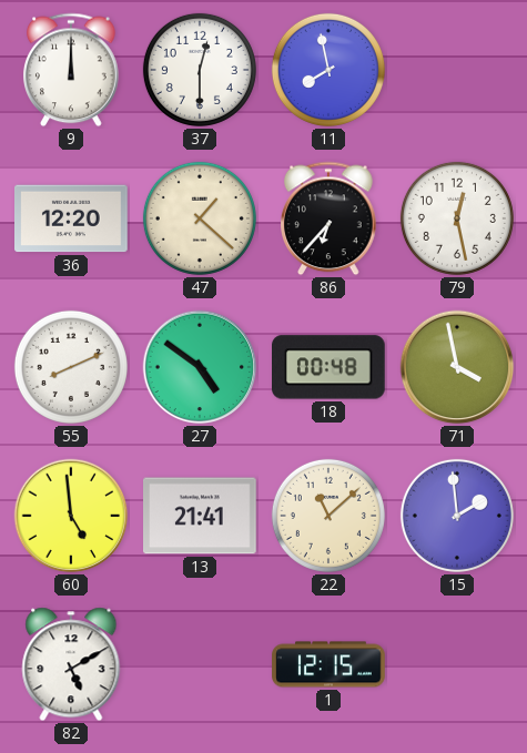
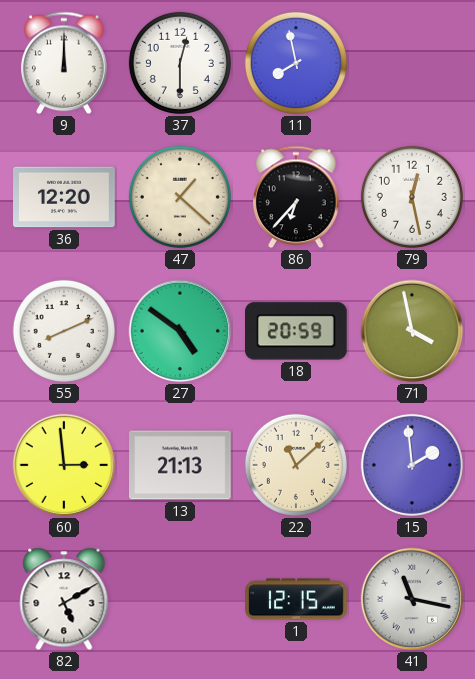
18: 00:48 -> 20:59 (297, 331)
60: 4:59 -> 2:59 (64, 465)
13: 21:41 -> 21:13 (180, 465)
41: none -> 11:17 (412, 599)
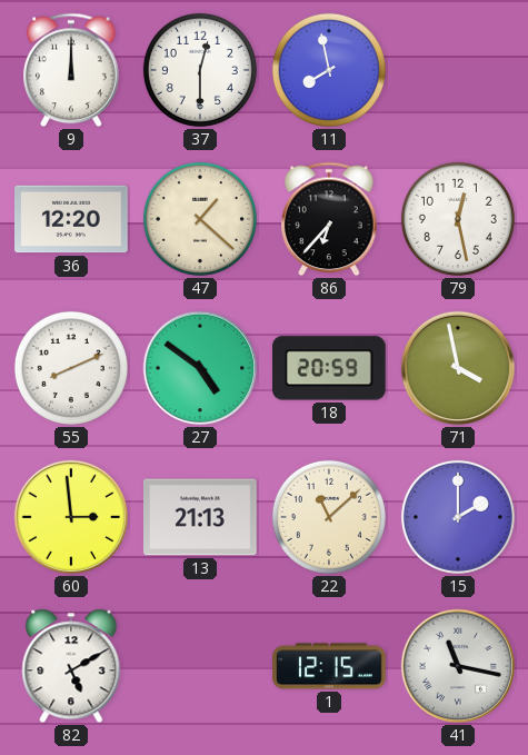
15: 1:59 -> 2:00 (458, 517)
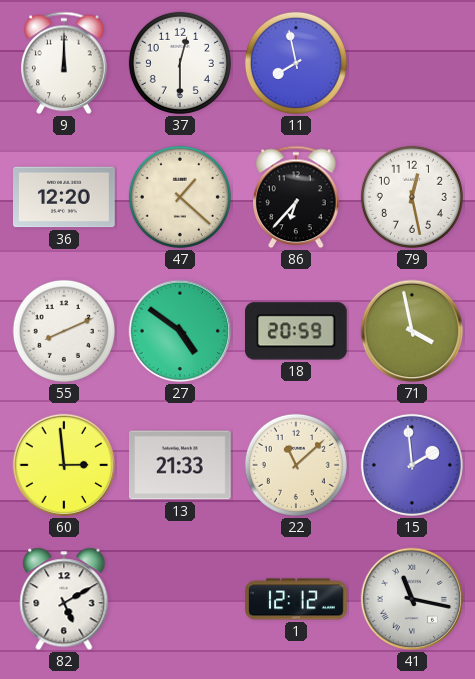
13: 21:13 -> 21:33 (180, 465)
15: 2:00 -> 1:59 (412, 465)
1: 12:15 -> 12:12 (296, 599)
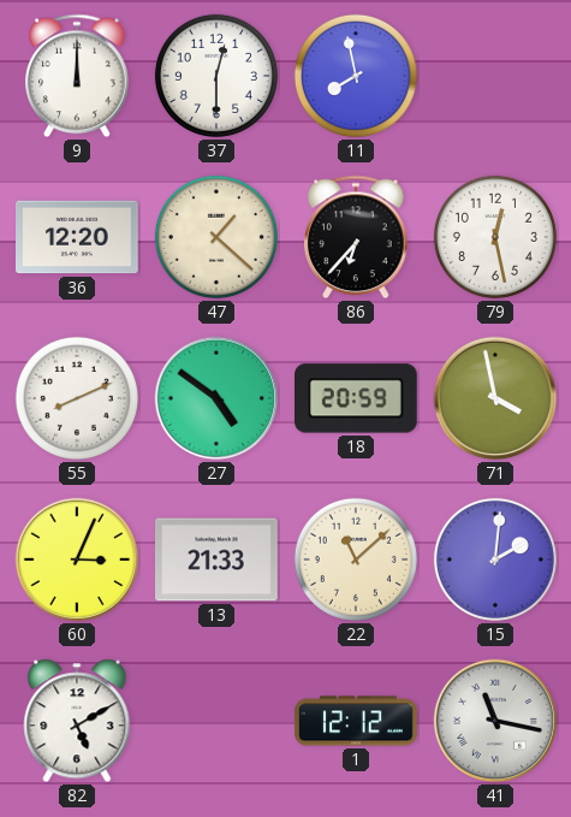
60: 2:59 -> 3:04 (77, 560)
15: 1:59 -> 2:01 (495, 560)
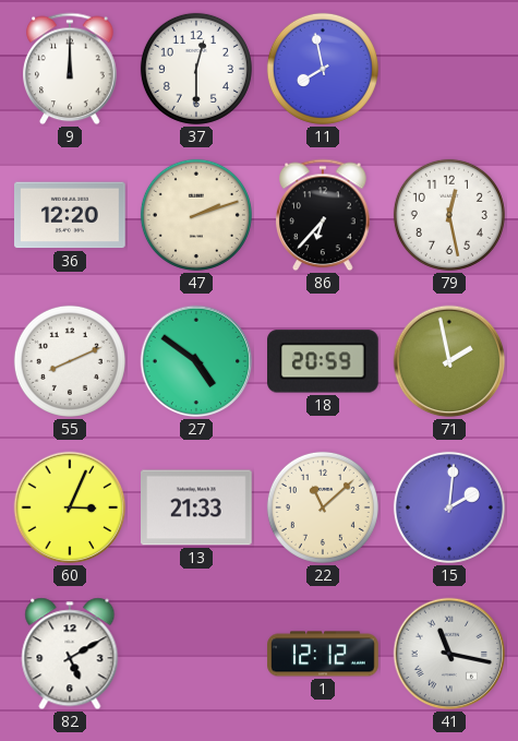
47: 1:22 -> 2:12 (196, 215)
71: 3:58 -> 1:58 (449, 361)
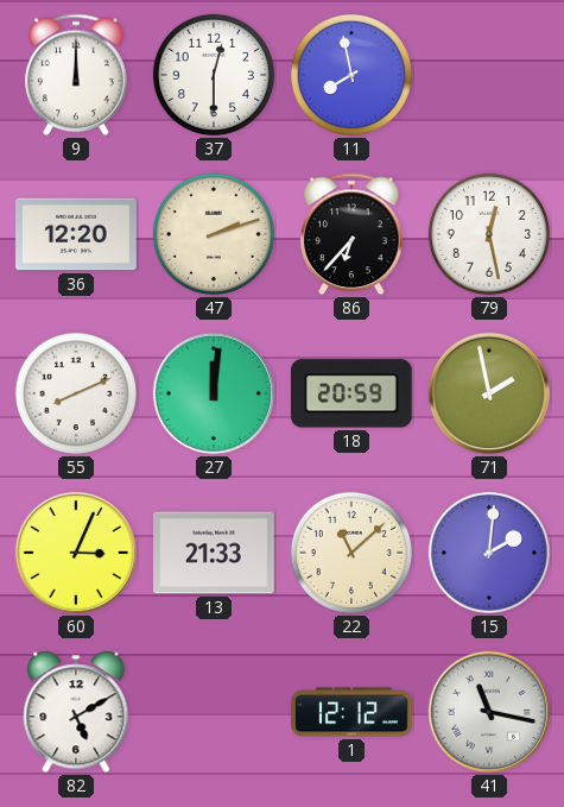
27: 4:51 -> 12:01 (214, 393)
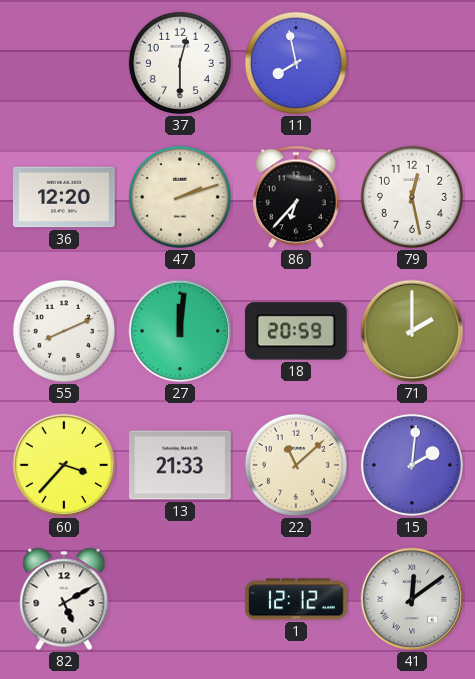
9: 12:00 -> none (77, 75)
71: 1:58 -> 2:00 (412, 331)
60: 3:04 -> 3:37 (64, 465)
41: 11:17 -> 12:09 (412, 599)
